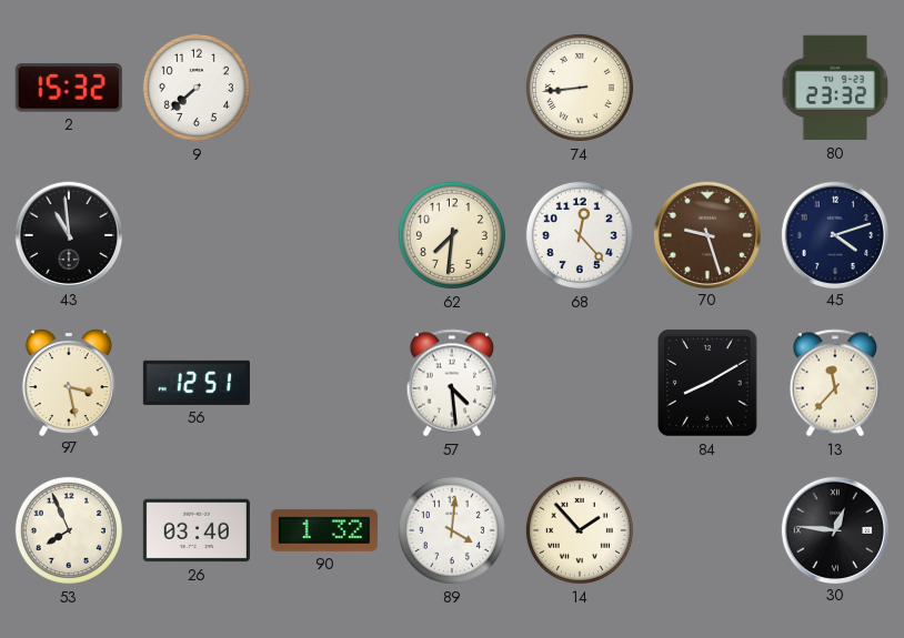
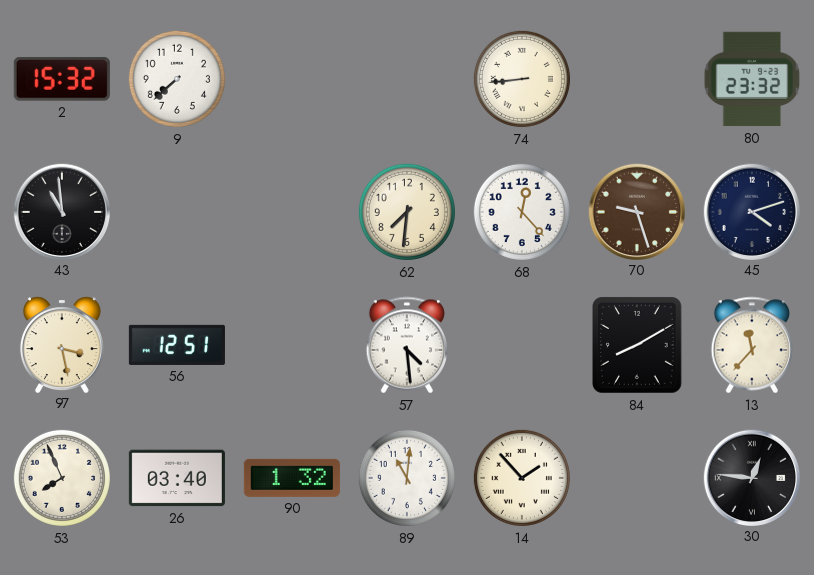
89: 4:01 -> 11:01 (407, 478)
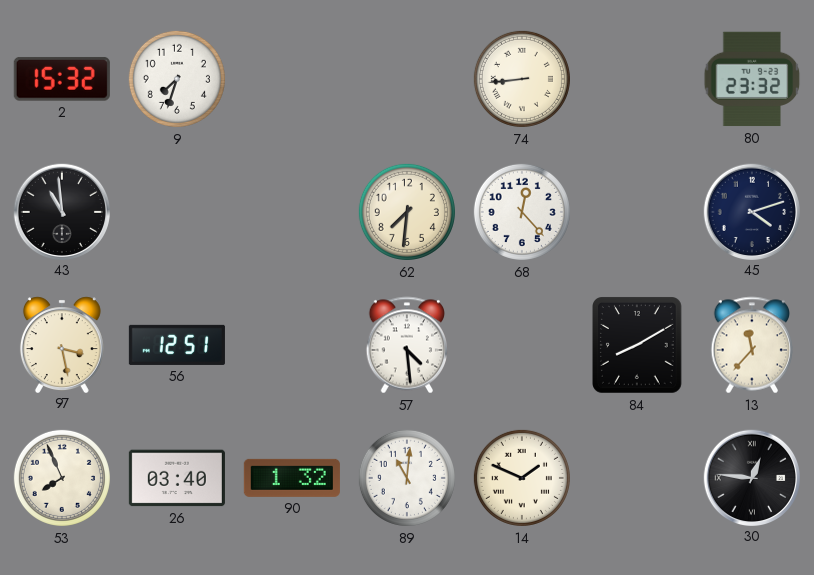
9: 7:38 -> 7:33 (177, 79)
70: 9:27 -> none (637, 211)
14: 1:53 -> 1:49 (522, 478)
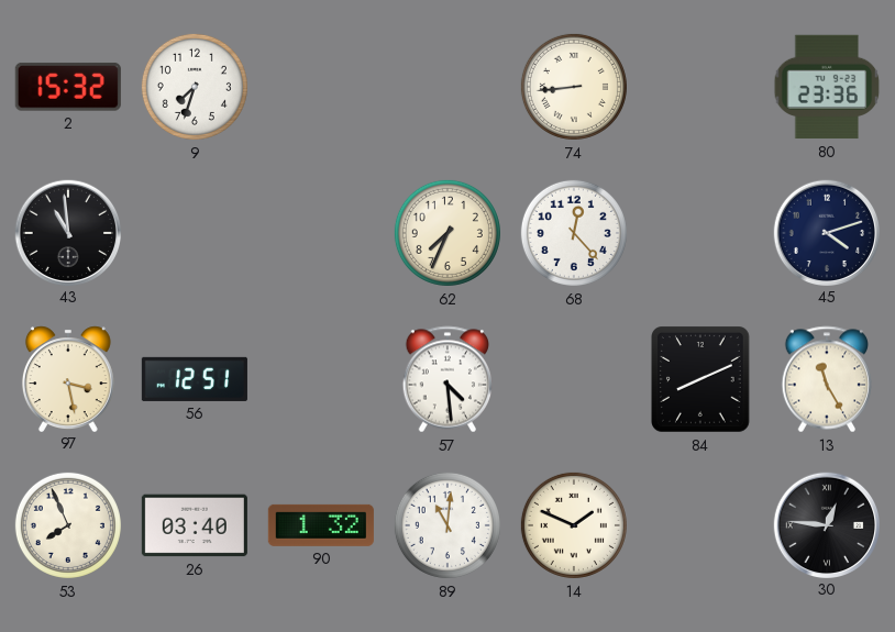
80: 23:32 -> 23:36 (827, 87)
62: 7:31 -> 7:34 (448, 233)
84: 8:10 -> 8:11 (701, 380)
13: 11:37 -> 11:25 (827, 379)
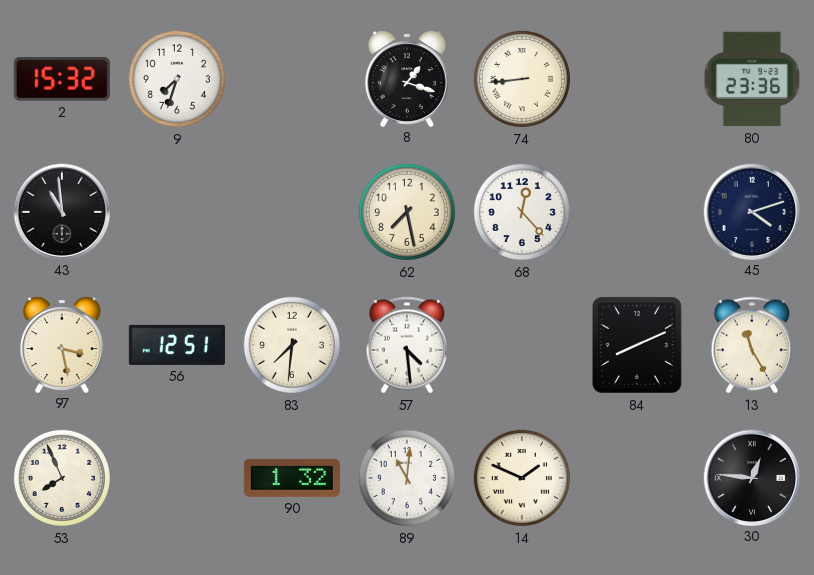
8: none -> 1:18 (407, 78)
62: 7:34 -> 7:28 (407, 212)
83: none -> 7:31 (292, 345)
26: 03:40 -> none (195, 525)
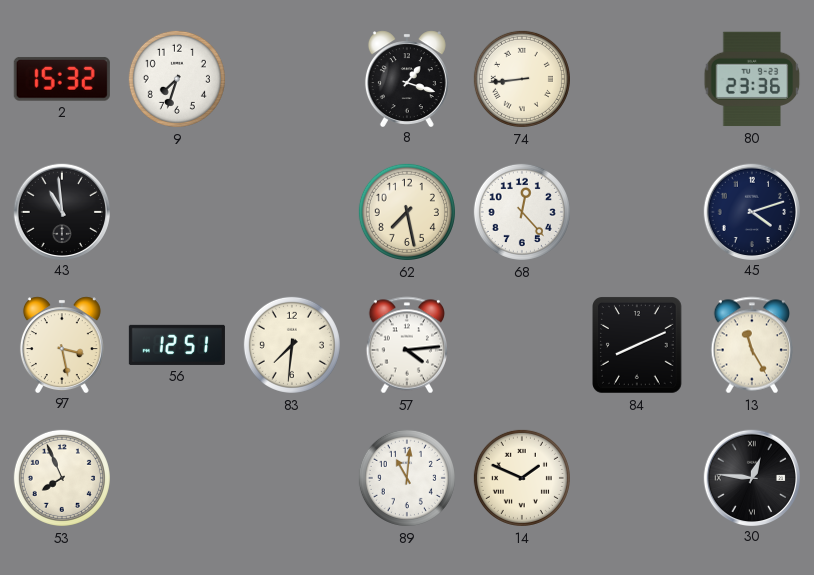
57: 4:29 -> 4:14 (407, 345)
90: 1:32 -> none (292, 478)
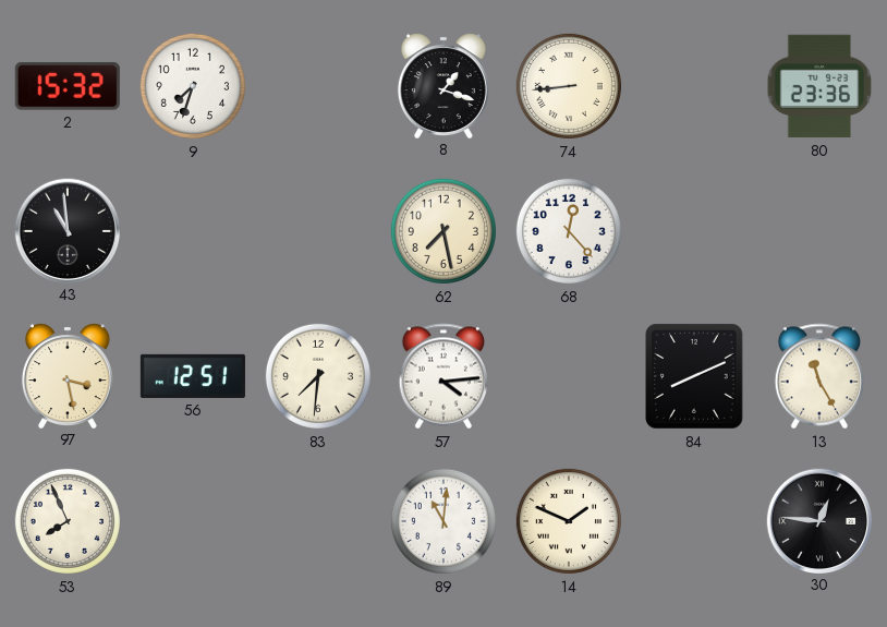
45: 4:12 -> none (752, 211)
